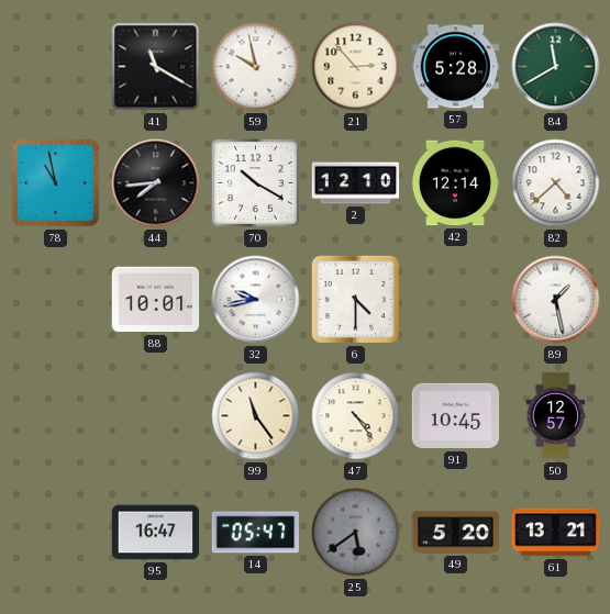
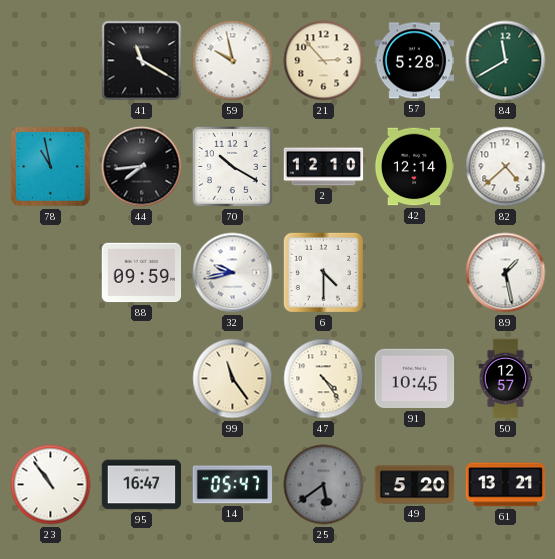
88: 10:01 -> 09:59 (142, 273)
23: none -> 10:54 (51, 485)
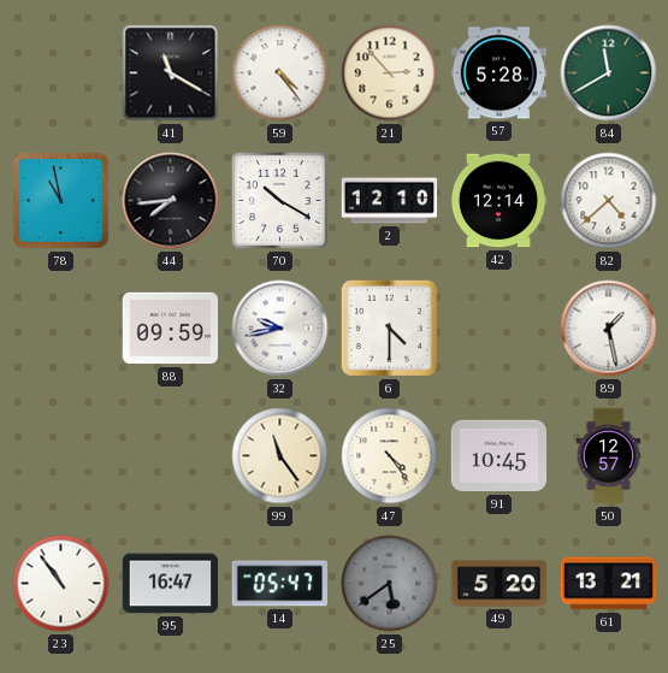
59: 9:58 -> 4:24 (280, 73)
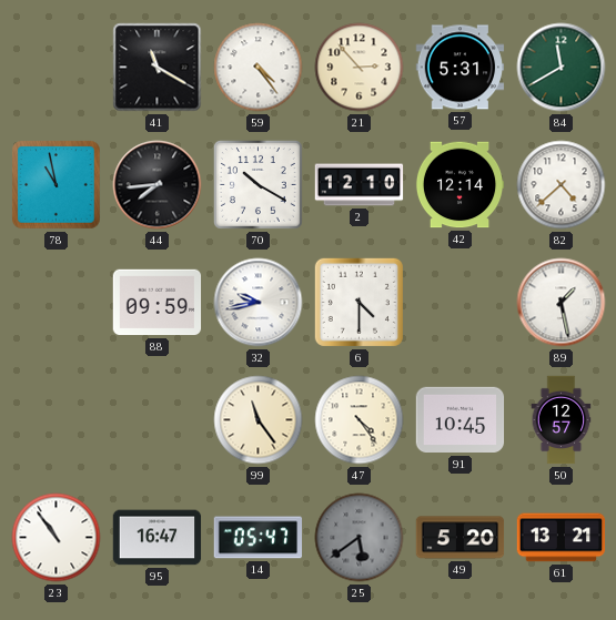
57: 5:28 -> 5:31 (461, 68)
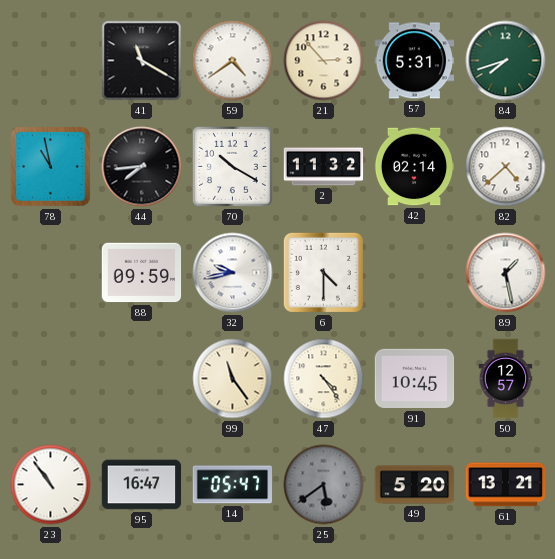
59: 4:24 -> 4:39 (233, 61)
84: 11:40 -> 7:42 (506, 61)
2: 12:10 -> 11:32 (324, 167)
42: 12:14 -> 02:14 (414, 167)
